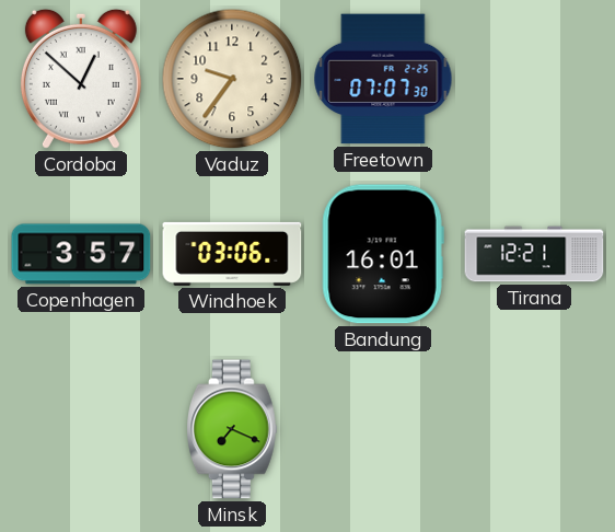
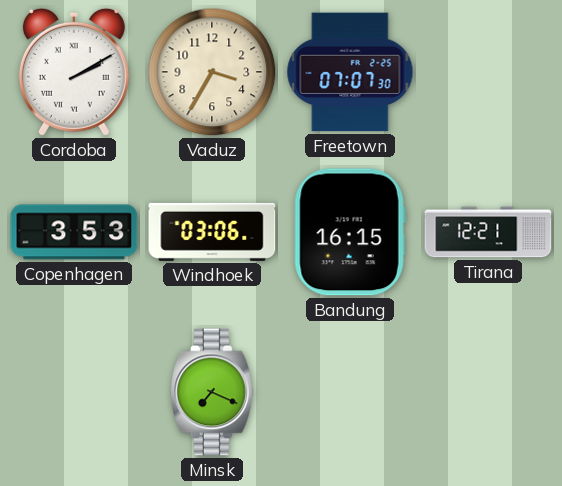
Cordoba: 12:52 -> 2:10 (74, 72)
Vaduz: 9:36 -> 3:35 (212, 72)
Copenhagen: 3:57 -> 3:53 (74, 232)
Bandung: 16:01 -> 16:15 (350, 232)
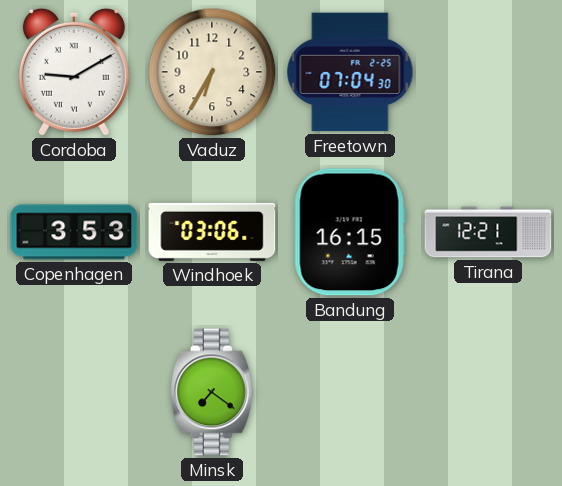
Cordoba: 2:10 -> 9:10 (74, 72)
Vaduz: 3:35 -> 6:35 (212, 72)
Freetown: 07:07 -> 07:04 (350, 72)
Minsk: 7:19 -> 7:21 (213, 392)
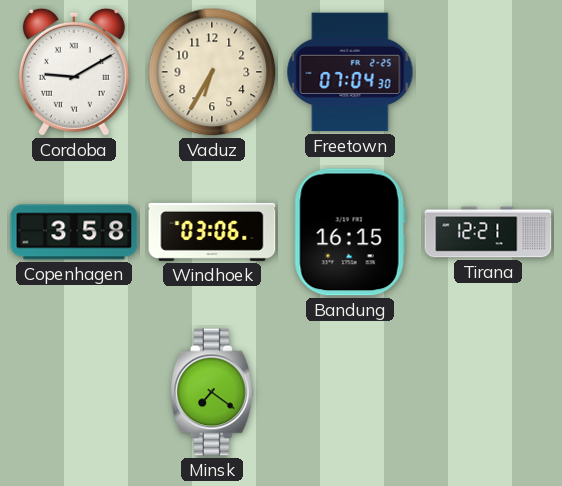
Copenhagen: 3:53 -> 3:58 (74, 232)
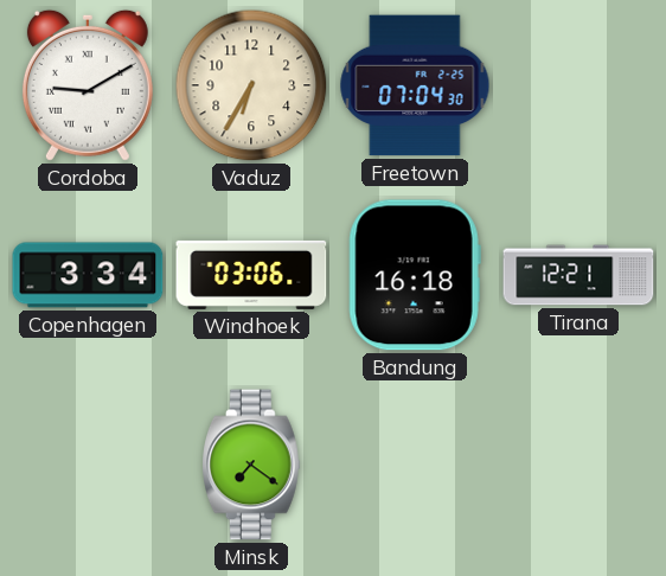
Copenhagen: 3:58 -> 3:34 (88, 275)
Bandung: 16:15 -> 16:18 (415, 275)
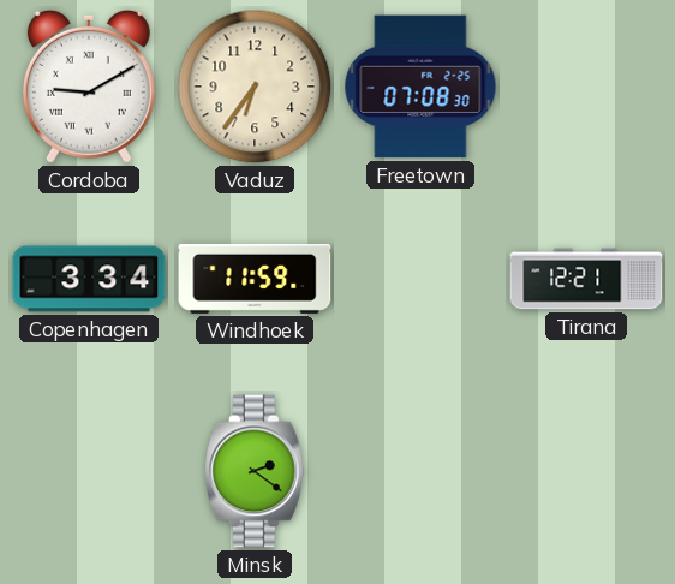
Vaduz: 6:35 -> 6:36 (255, 87)
Freetown: 07:04 -> 07:08 (420, 87)
Windhoek: 03:06 -> 11:59 (255, 279)
Bandung: 16:18 -> none (415, 275)
Minsk: 7:21 -> 2:21 (256, 471)
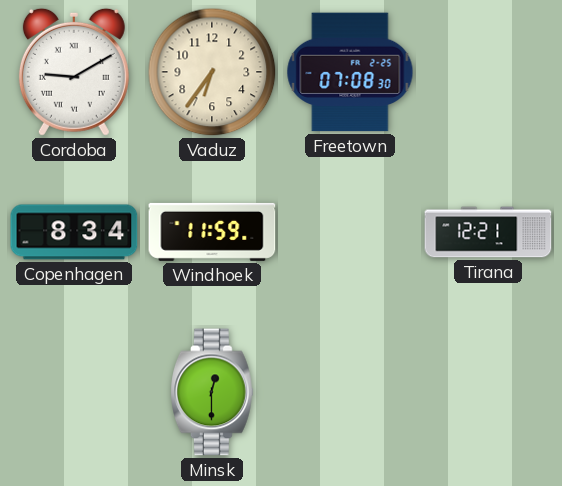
Copenhagen: 3:34 -> 8:34 (74, 232)
Minsk: 2:21 -> 12:30 (213, 392)
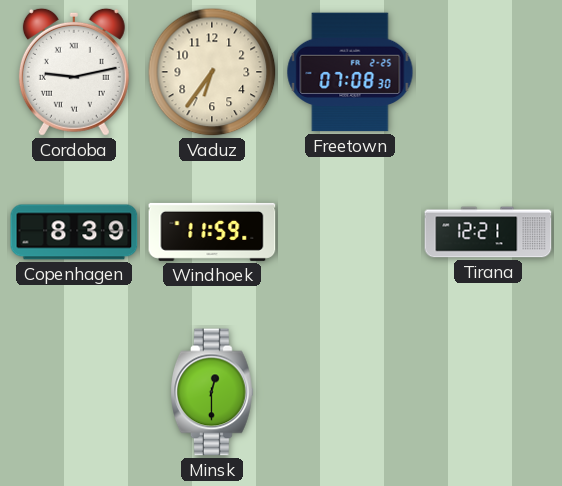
Cordoba: 9:10 -> 9:13 (74, 72)
Copenhagen: 8:34 -> 8:39 (74, 232)
